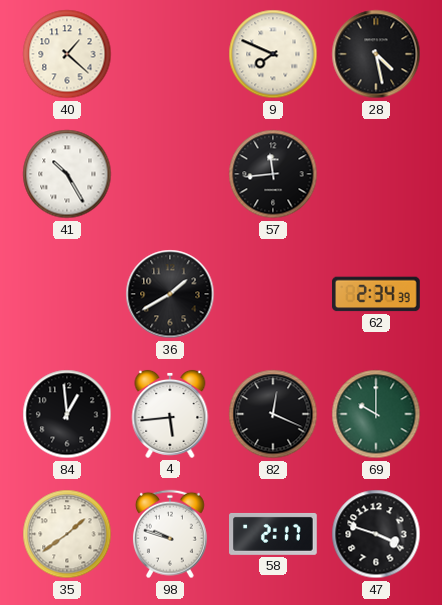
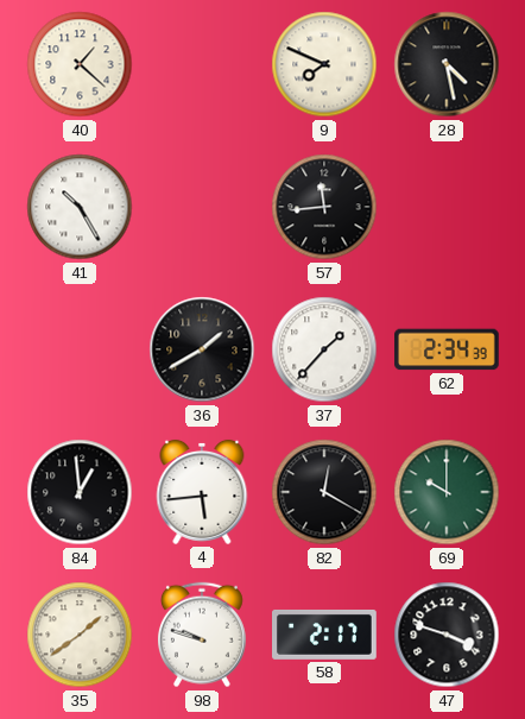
37: none -> 1:37 (324, 349)
82: 12:19 -> 12:20 (324, 492)
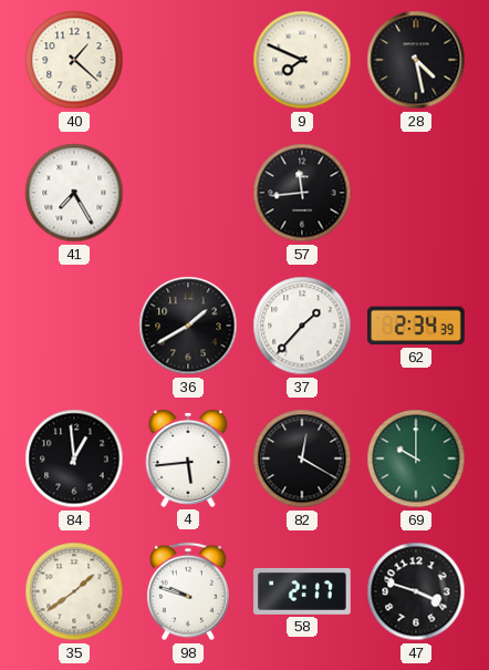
41: 10:25 -> 7:25 (74, 193)
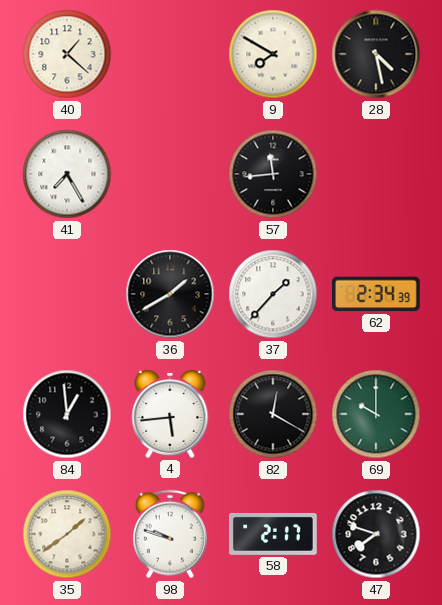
9: 7:49 -> 7:50 (273, 54)
47: 3:48 -> 7:48 (376, 534)
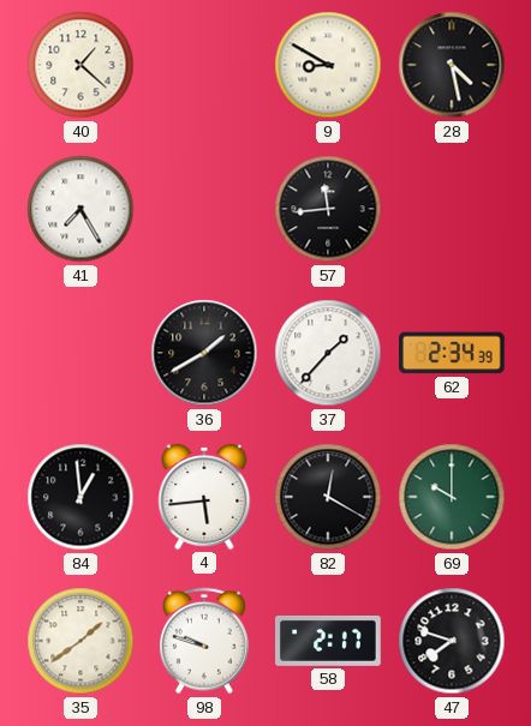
9: 7:50 -> 8:50 (328, 65)
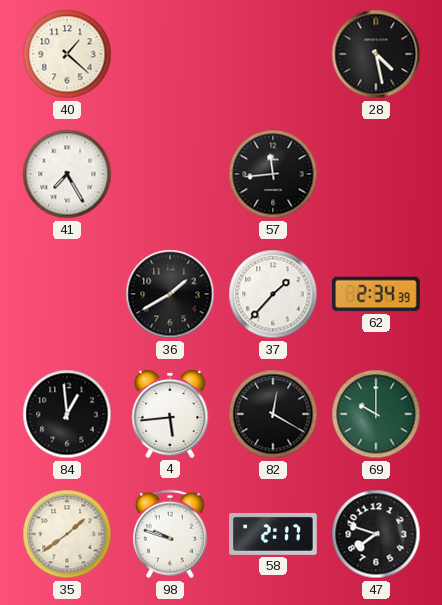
9: 8:50 -> none (328, 65)
